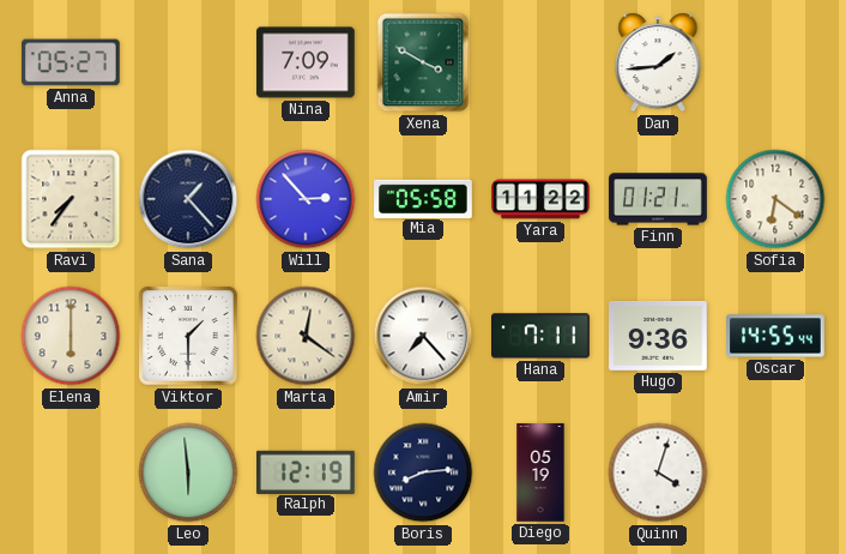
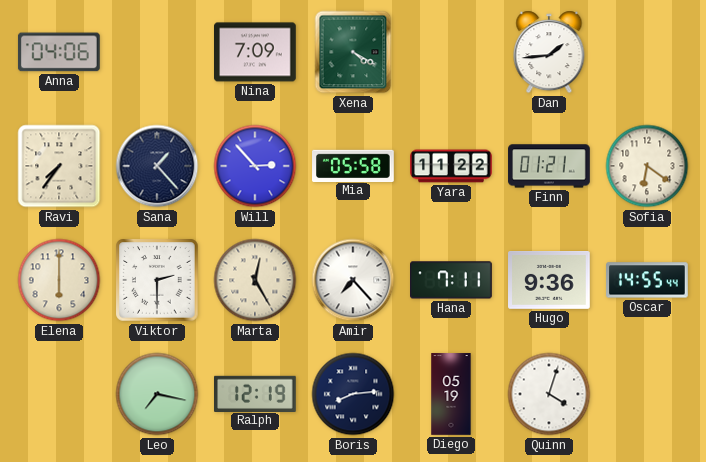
Anna: 05:27 -> 04:06 (59, 52)
Xena: 3:50 -> 4:20 (353, 52)
Viktor: 1:30 -> 2:30 (157, 280)
Marta: 12:21 -> 12:25 (255, 280)
Leo: 5:59 -> 7:17 (157, 394)
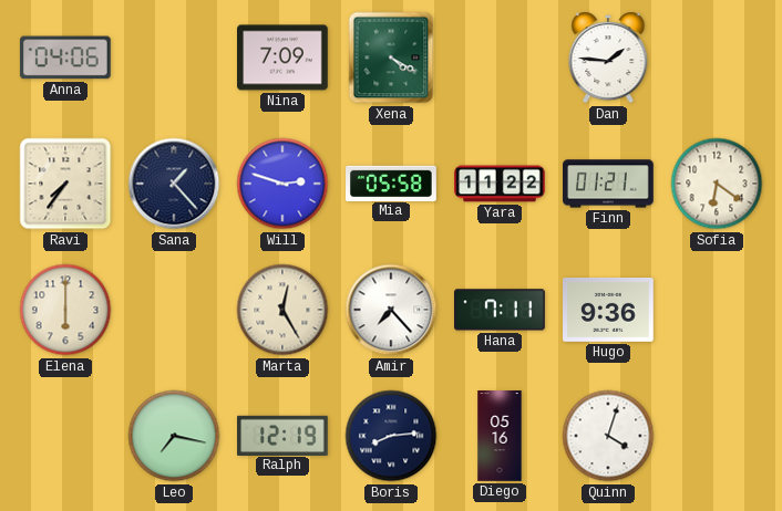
Dan: 1:44 -> 1:46 (608, 58)
Will: 2:53 -> 2:48 (282, 184)
Viktor: 2:30 -> none (157, 280)
Oscar: 14:55 -> none (647, 280)
Diego: 05:19 -> 05:16 (500, 436)
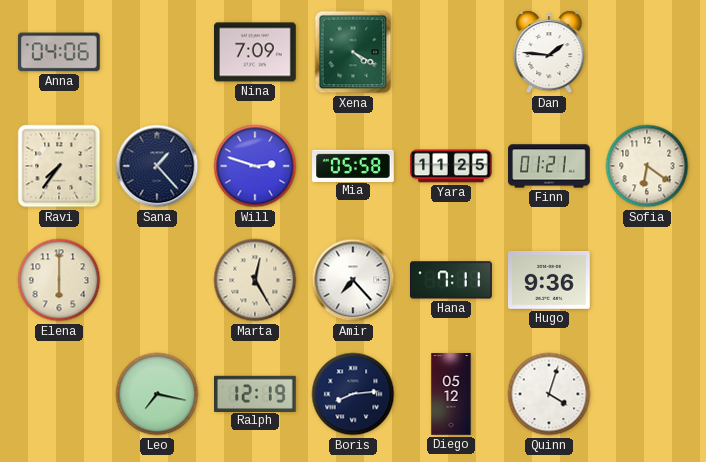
Yara: 11:22 -> 11:25 (451, 166)
Diego: 05:16 -> 05:12 (451, 394)
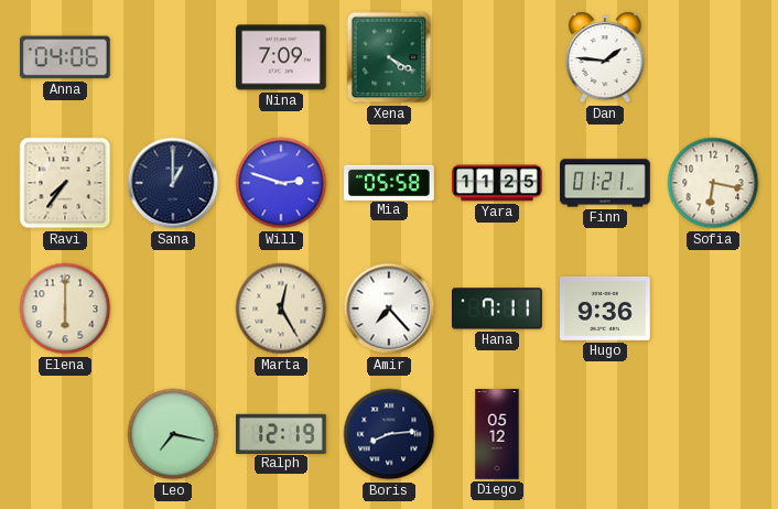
Sana: 1:23 -> 1:00 (173, 183)
Sofia: 6:21 -> 6:17 (713, 183)
Quinn: 4:03 -> none (549, 394)
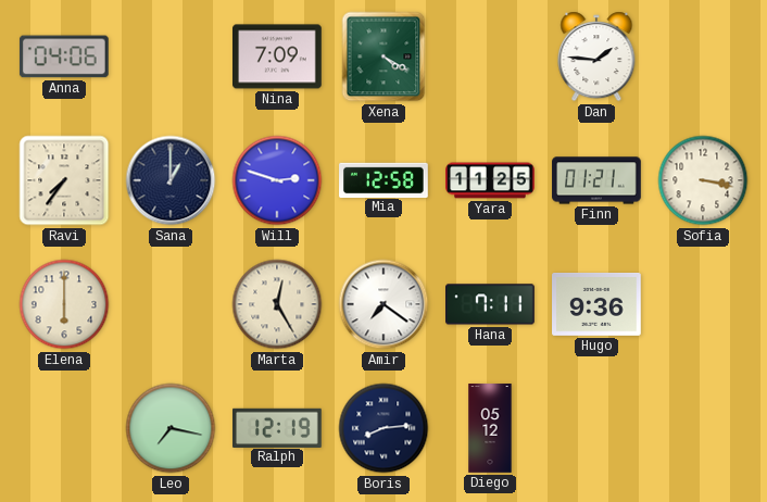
Mia: 05:58 -> 12:58 (383, 179)
Sofia: 6:17 -> 3:17 (703, 180)
Amir: 7:23 -> 7:21 (383, 304)
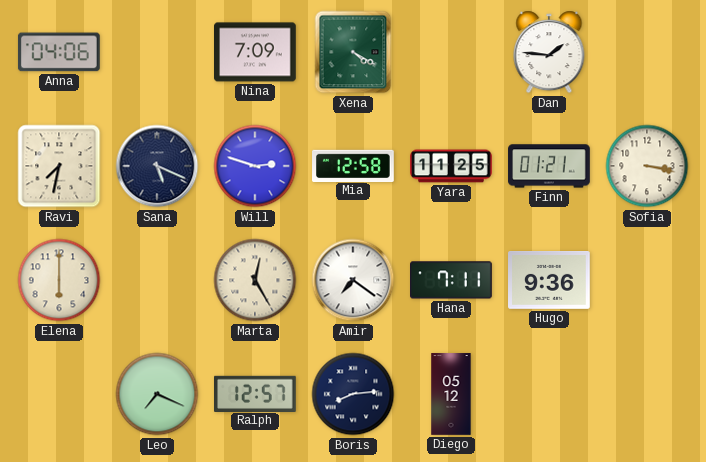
Ravi: 7:36 -> 7:32 (59, 166)
Sana: 1:00 -> 5:19 (157, 166)
Leo: 7:17 -> 7:19 (157, 394)
Ralph: 12:19 -> 12:57 (256, 393)
